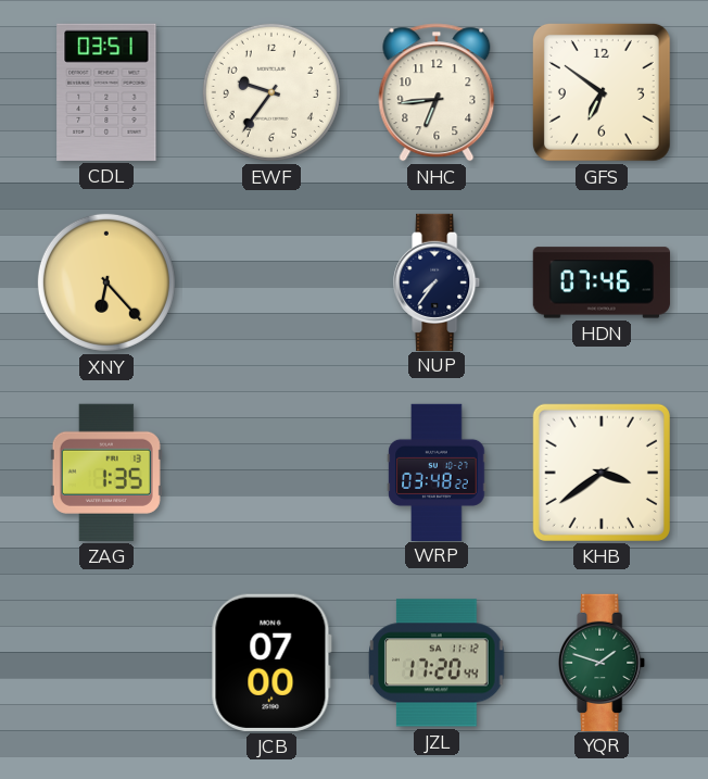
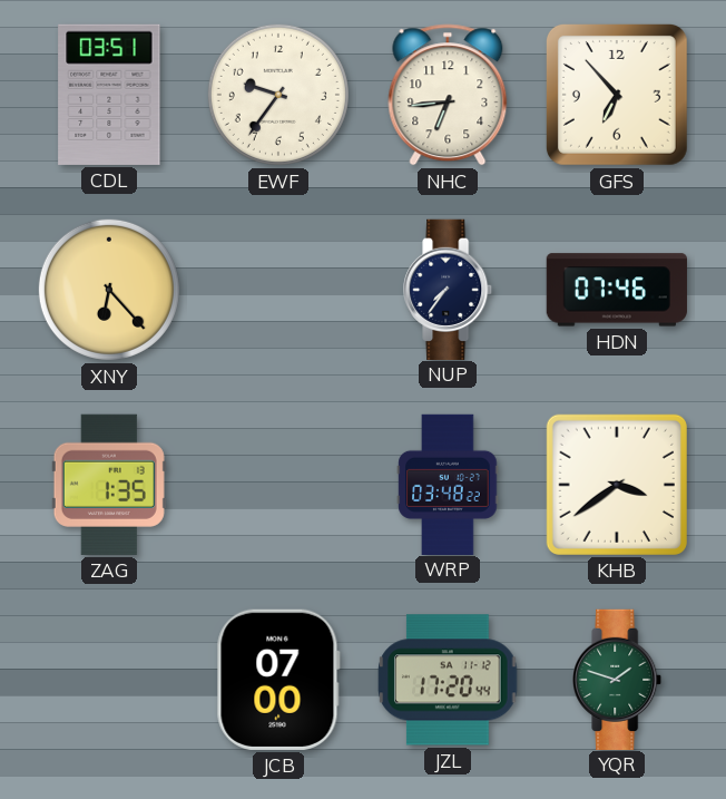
GFS: 6:51 -> 6:53 (617, 95)
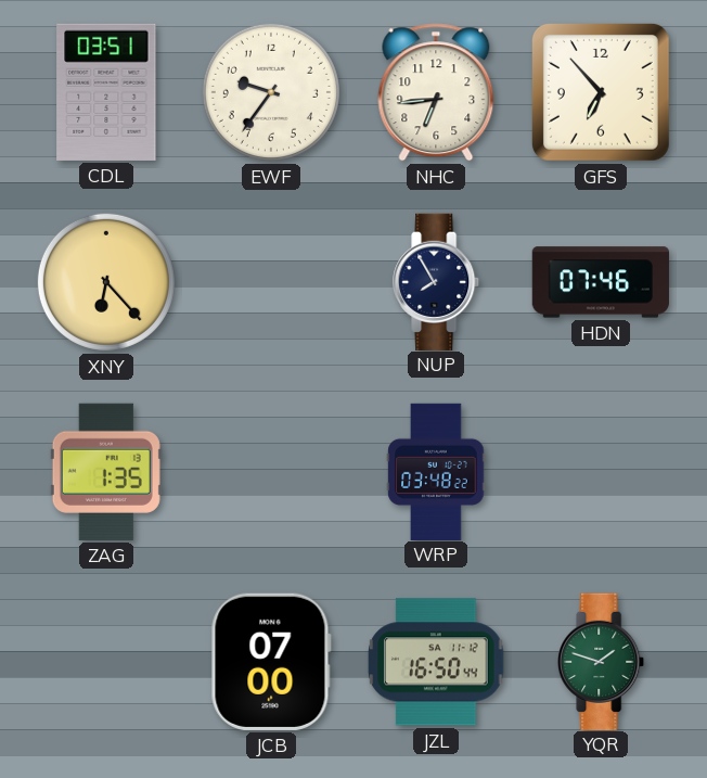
NUP: 7:36 -> 7:55 (437, 281)
KHB: 3:39 -> none (617, 485)
JZL: 17:20 -> 16:50 (436, 662)
